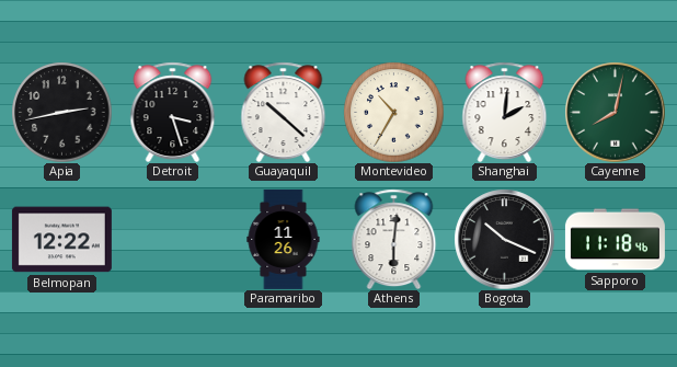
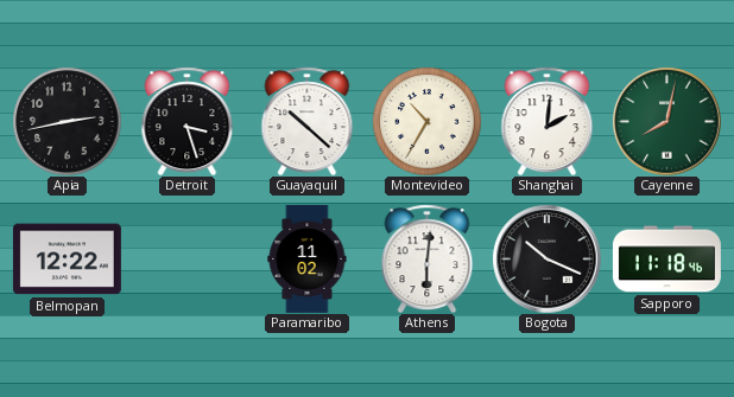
Paramaribo: 11:26 -> 11:02 (308, 258)
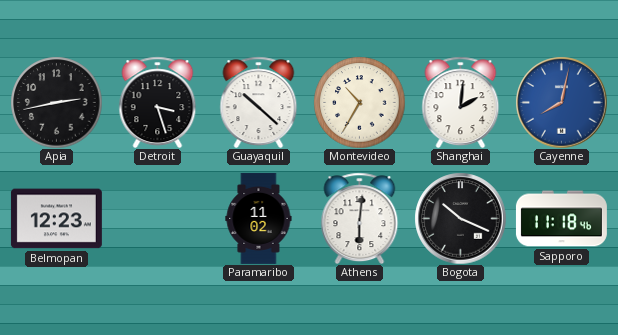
Cayenne dial: green -> blue (561, 102)
Belmopan: 12:22 -> 12:23 (56, 219)
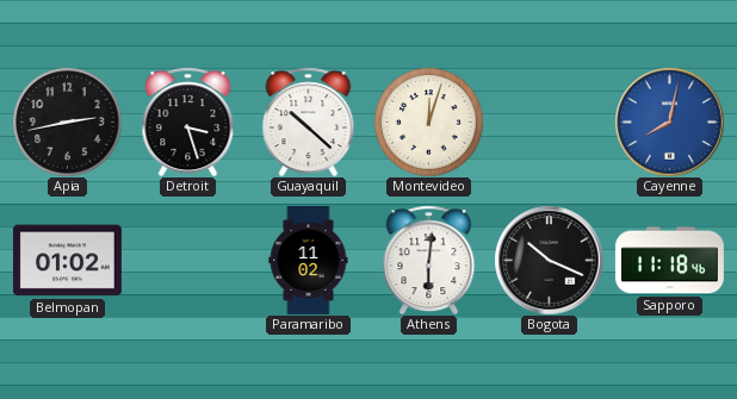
Montevideo: 10:35 -> 12:03 (428, 121)
Shanghai: 2:01 -> none (461, 102)
Belmopan: 12:23 -> 01:02 (67, 261)
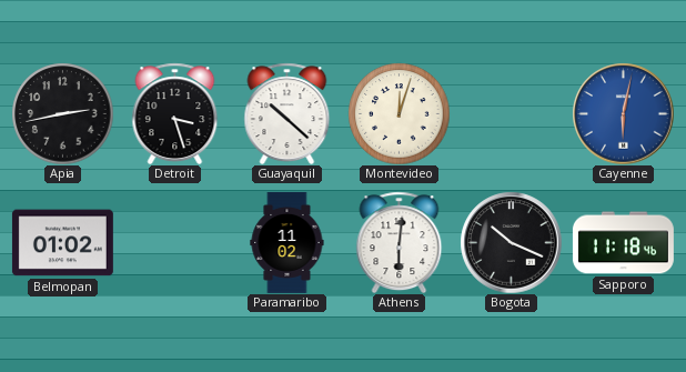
Cayenne: 8:02 -> 6:02 (623, 113)
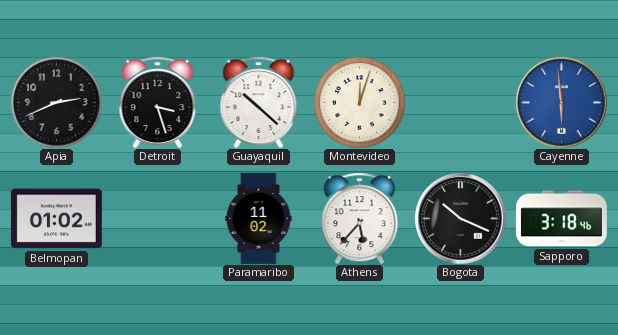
Apia: 2:43 -> 2:41 (56, 102)
Cayenne: 6:02 -> 5:59 (561, 102)
Athens: 6:01 -> 5:37 (360, 218)
Sapporo: 11:18 -> 3:18 (561, 219)
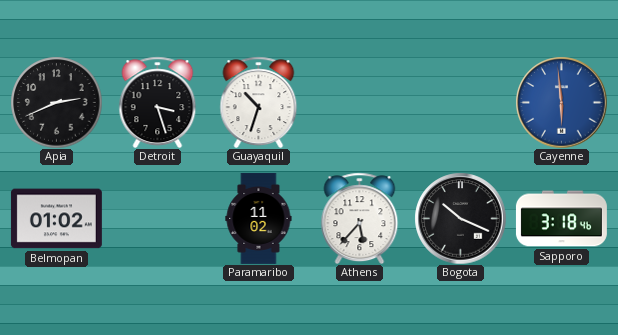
Guayaquil: 10:22 -> 10:33 (259, 102)
Montevideo: 12:03 -> none (359, 102)
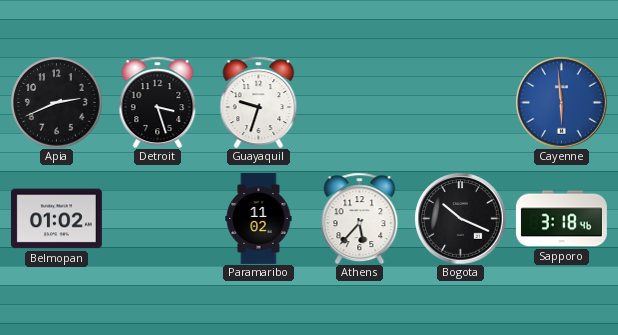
Guayaquil: 10:33 -> 9:33 (259, 102)
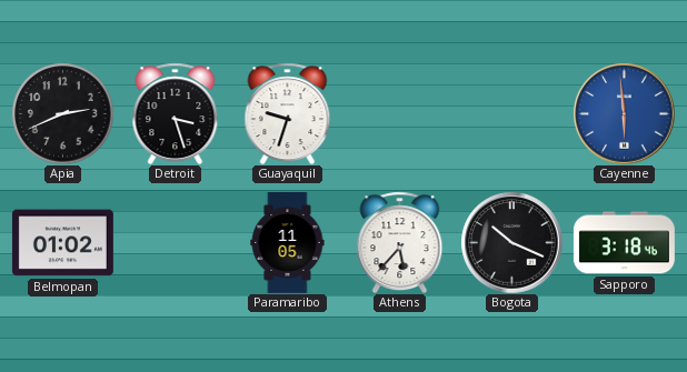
Paramaribo: 11:02 -> 11:05 (288, 242)
